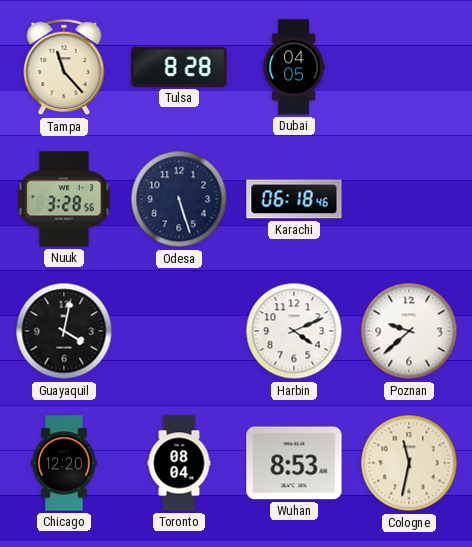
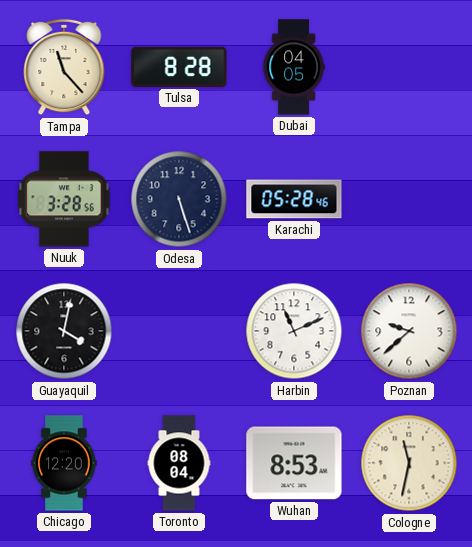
Karachi: 06:18 -> 05:28 (294, 199)
Harbin: 4:11 -> 11:11 (294, 331)
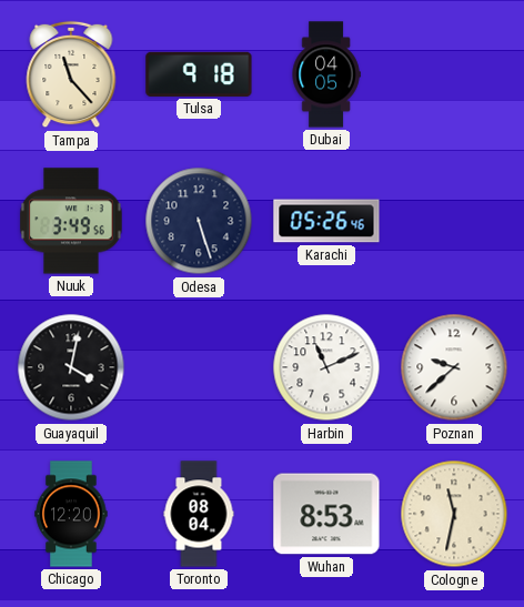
Tulsa: 8:28 -> 9:18 (199, 74)
Nuuk: 3:28 -> 3:49 (71, 221)
Karachi: 05:28 -> 05:26 (326, 221)
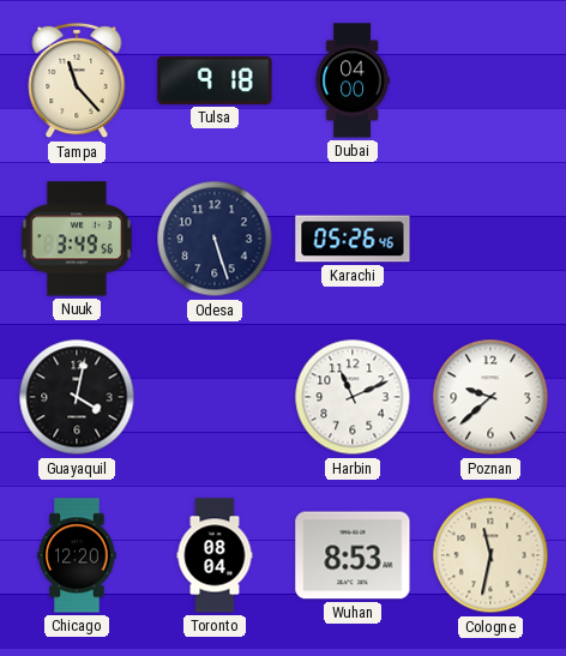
Dubai: 04:05 -> 04:00 (353, 80)
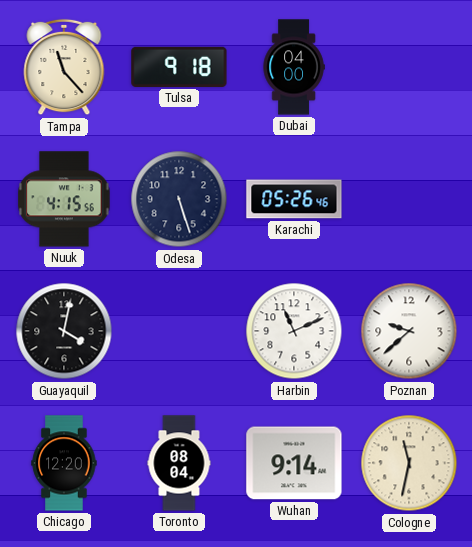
Nuuk: 3:49 -> 4:15 (64, 199)
Wuhan: 8:53 -> 9:14 (294, 463)
